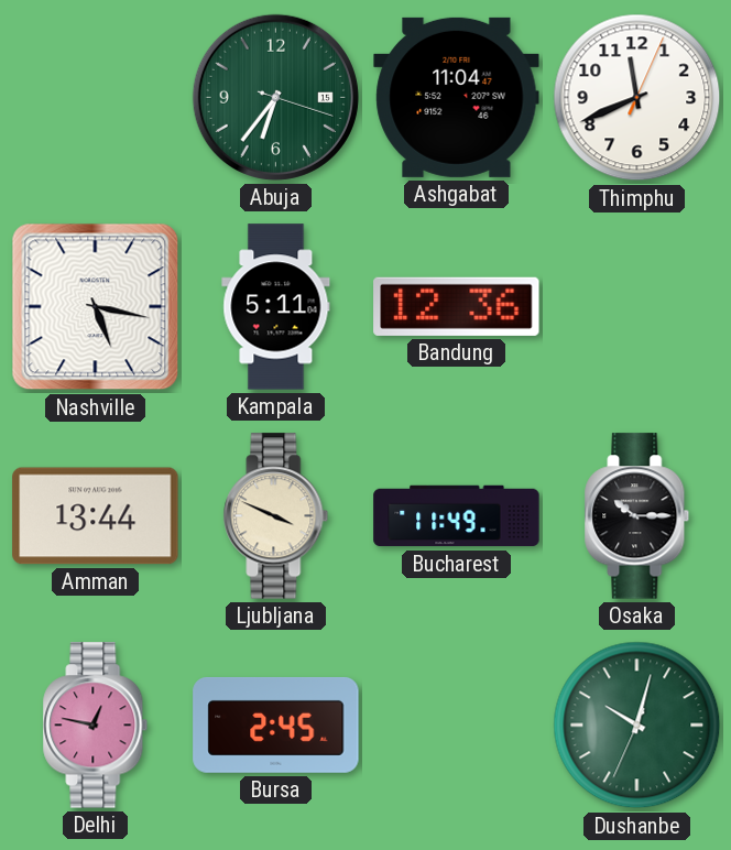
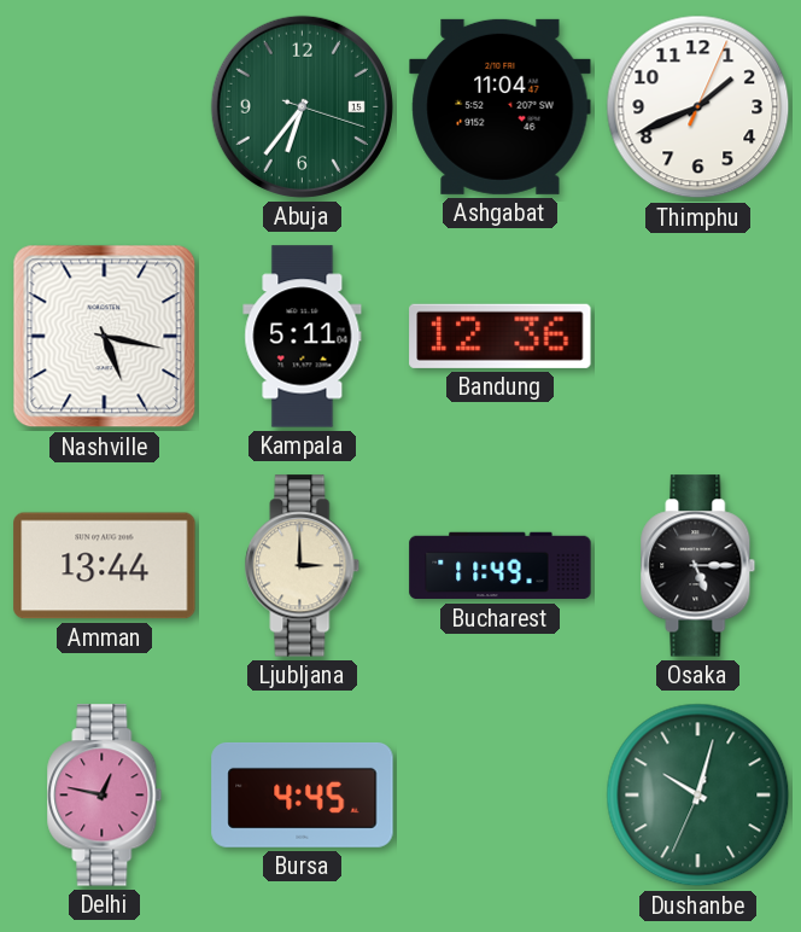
Thimphu: 11:41 -> 1:41 (698, 107)
Ljubljana: 3:49 -> 3:00 (303, 566)
Osaka: 10:15 -> 5:15 (698, 566)
Bursa: 2:45 -> 4:45 (303, 794)
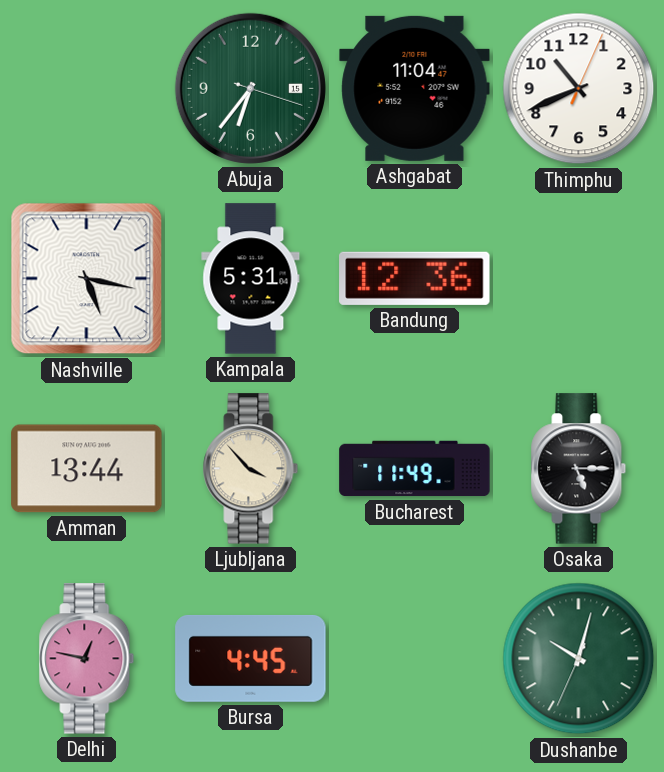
Thimphu: 1:41 -> 10:41 (579, 89)
Kampala: 5:11 -> 5:31 (251, 279)
Ljubljana: 3:00 -> 3:53 (251, 469)
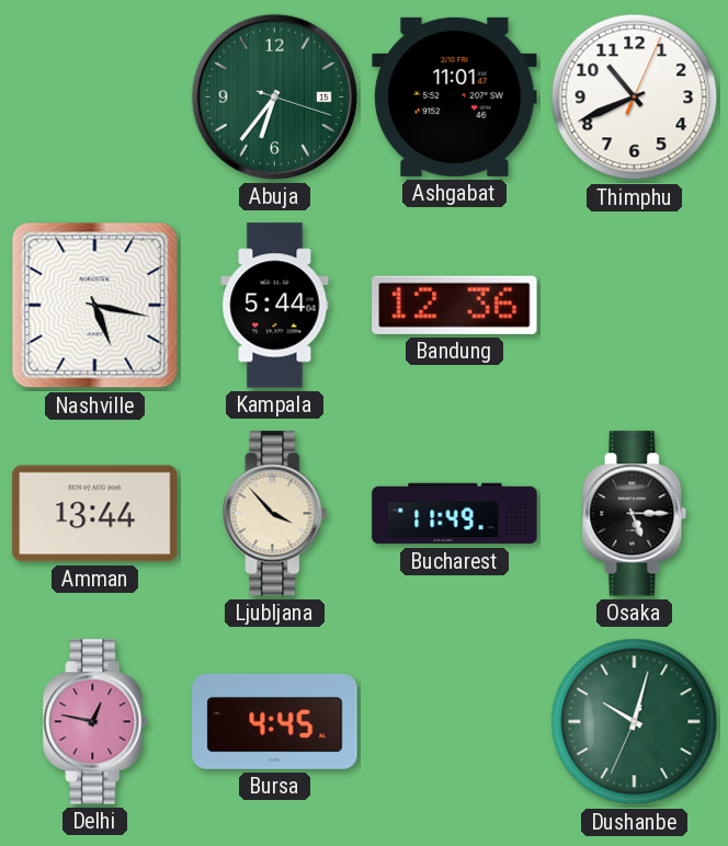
Ashgabat: 11:04 -> 11:01 (455, 96)
Kampala: 5:31 -> 5:44 (275, 306)
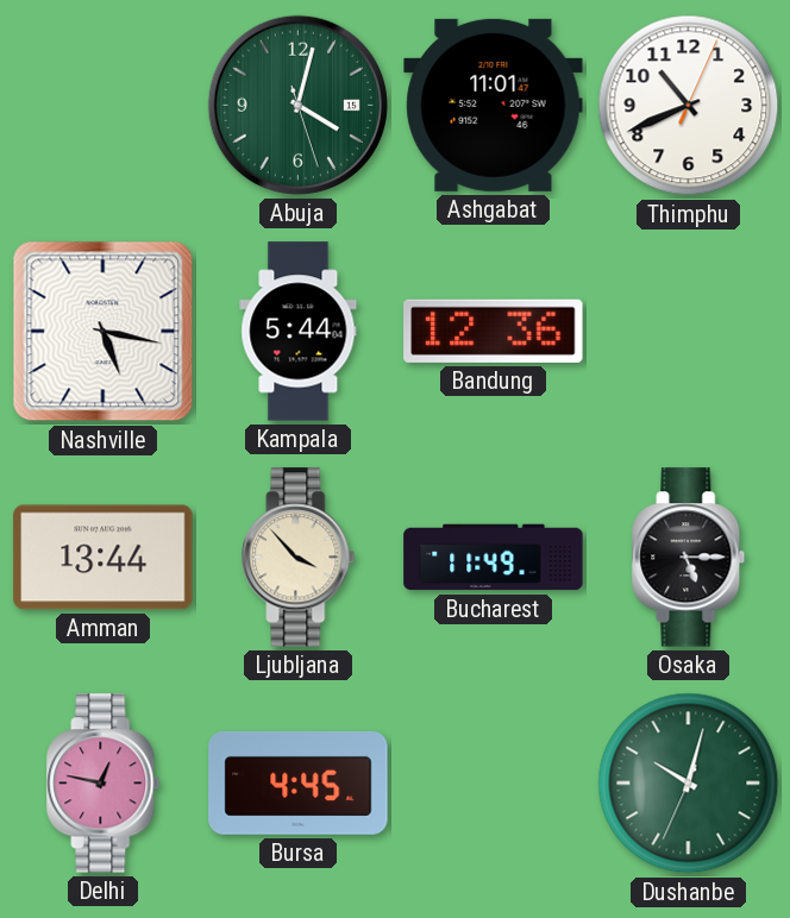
Abuja: 6:36 -> 4:02 (297, 105)
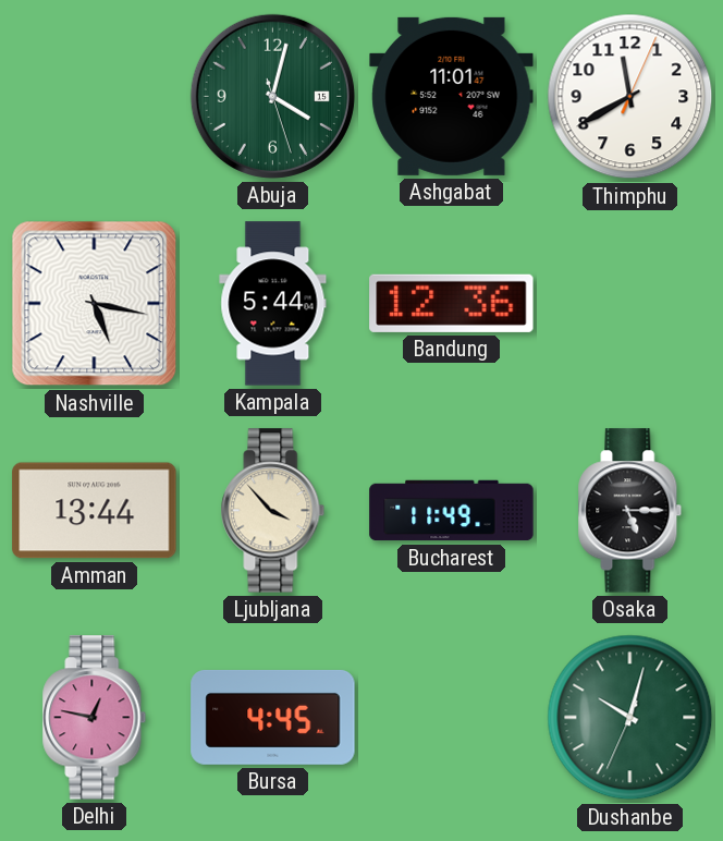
Thimphu: 10:41 -> 11:40 (630, 97)
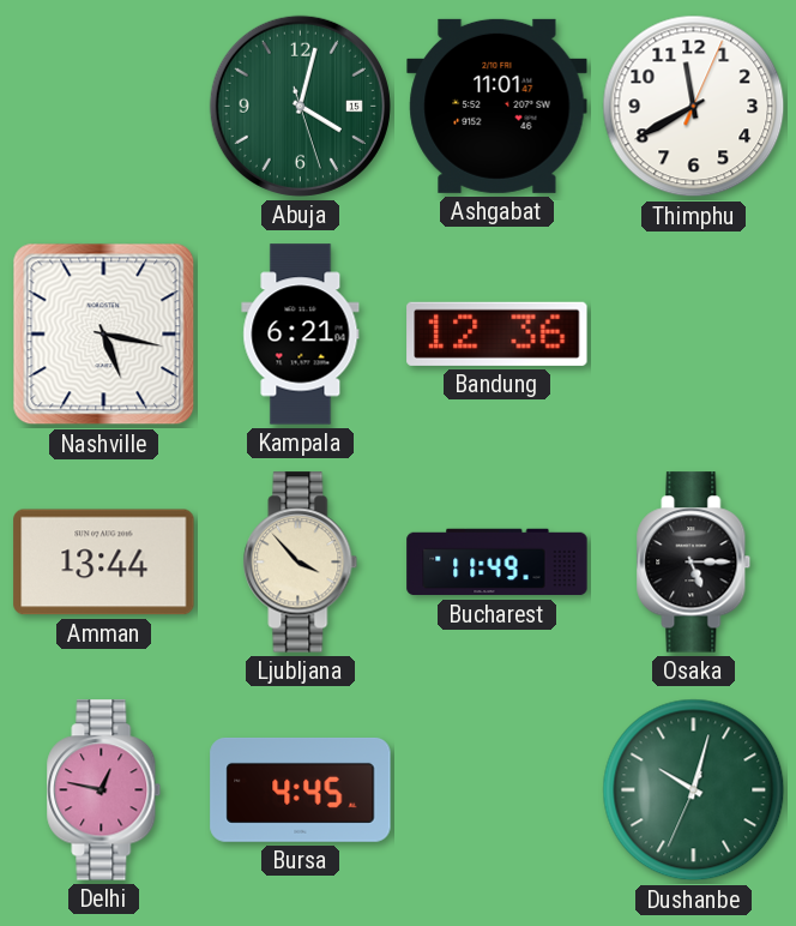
Kampala: 5:44 -> 6:21 (301, 335)
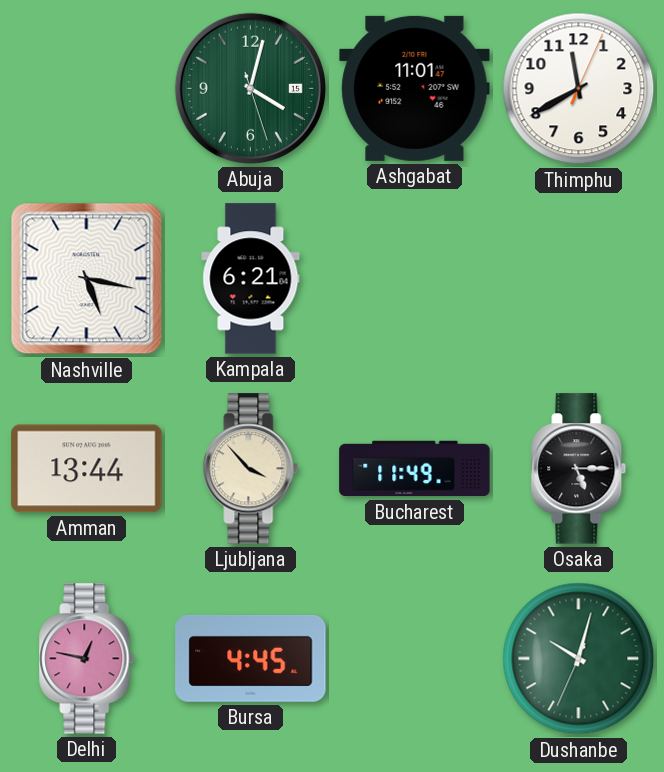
Bandung: 12:36 -> none (497, 333)
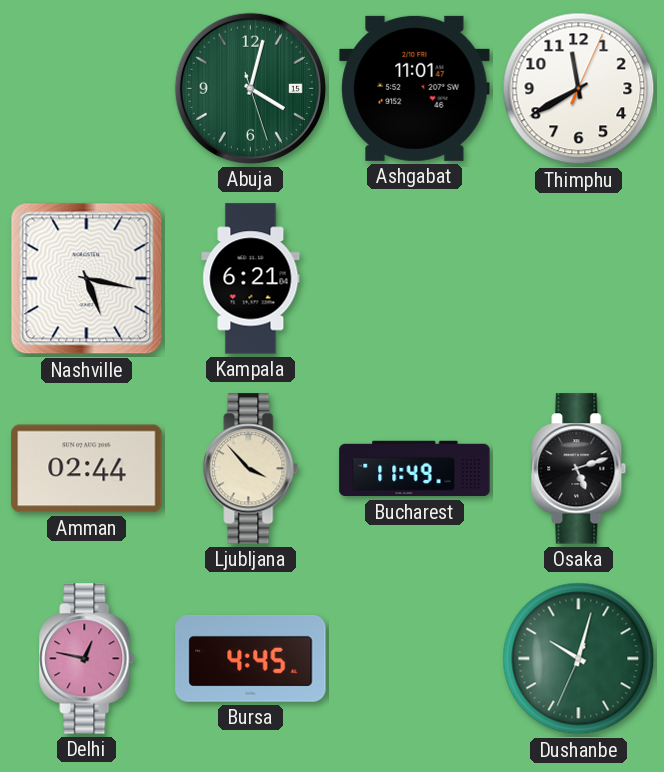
Amman: 13:44 -> 02:44 (87, 469)
Osaka: 5:15 -> 5:12 (579, 469)
